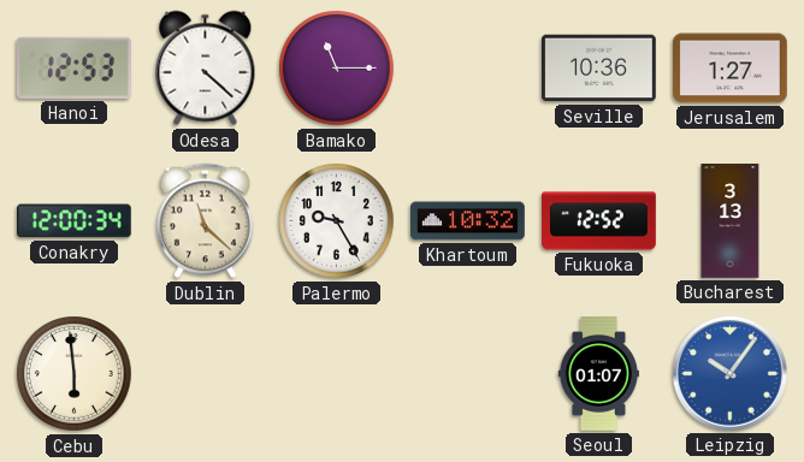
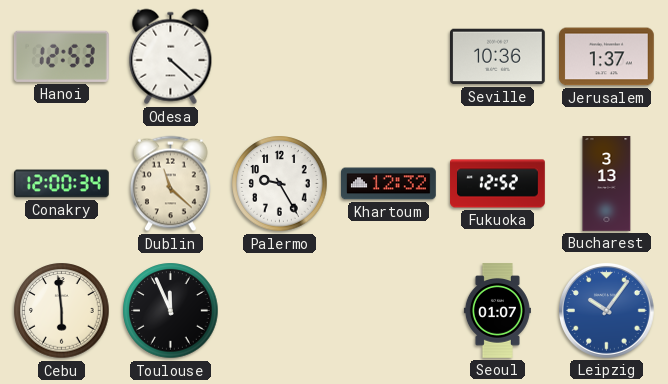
Bamako: 11:15 -> none (337, 69)
Jerusalem: 1:27 -> 1:37 (607, 57)
Khartoum: 10:32 -> 12:32 (389, 184)
Toulouse: none -> 11:56 (171, 311)
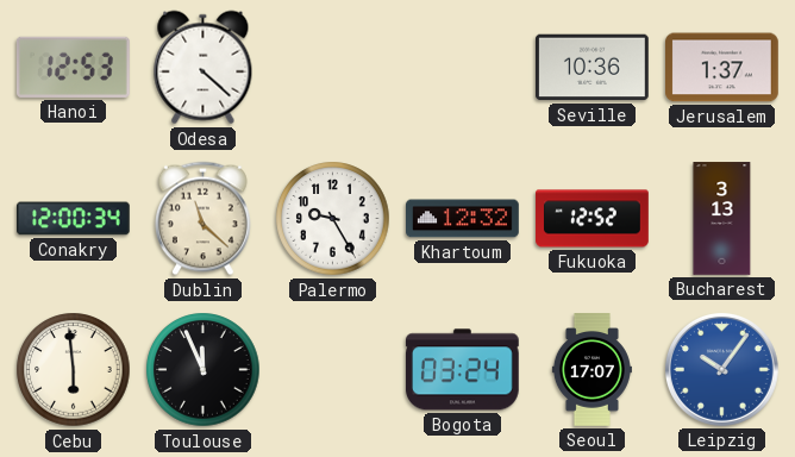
Bogota: none -> 03:24 (462, 370)
Seoul: 01:07 -> 17:07 (591, 370)
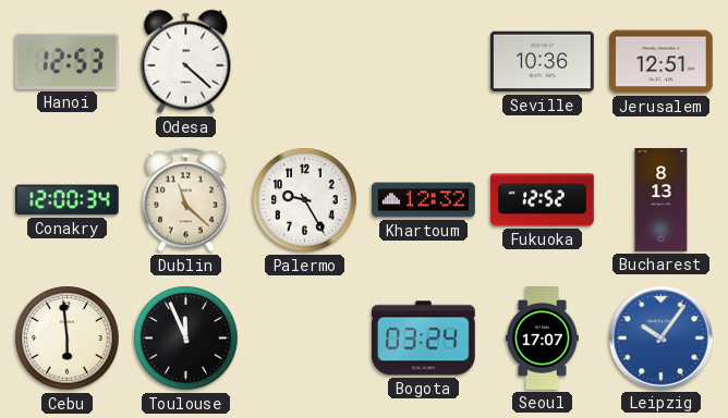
Jerusalem: 1:37 -> 12:51 (662, 62)
Bucharest: 3:13 -> 8:13 (662, 200)
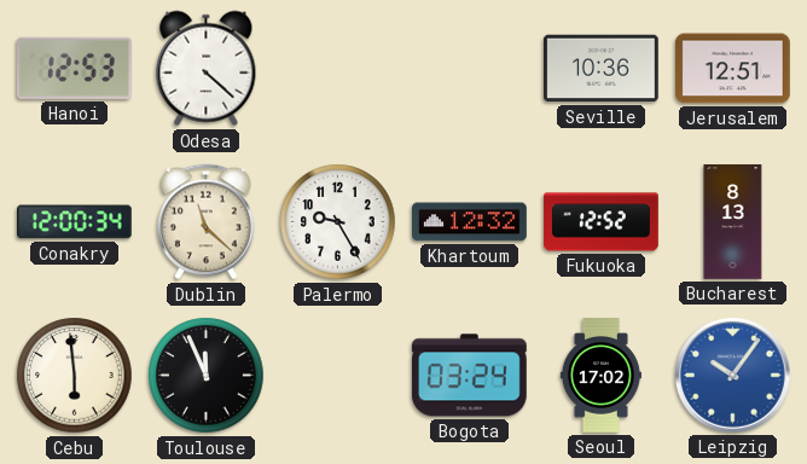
Seoul: 17:07 -> 17:02 (600, 376)
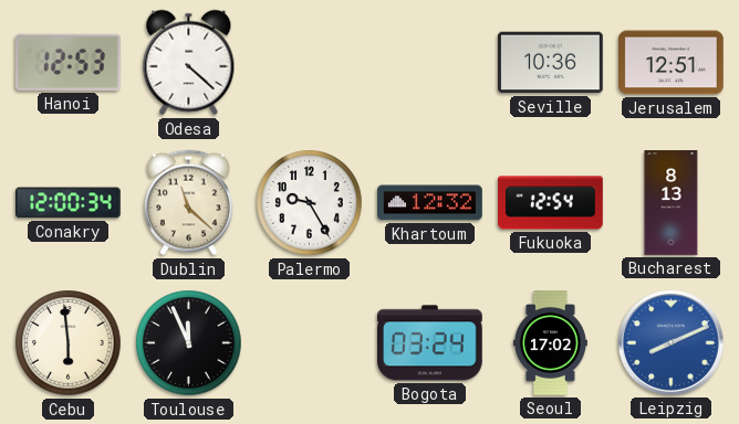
Fukuoka: 12:52 -> 12:54 (551, 203)
Leipzig: 10:06 -> 8:11 (672, 343)
